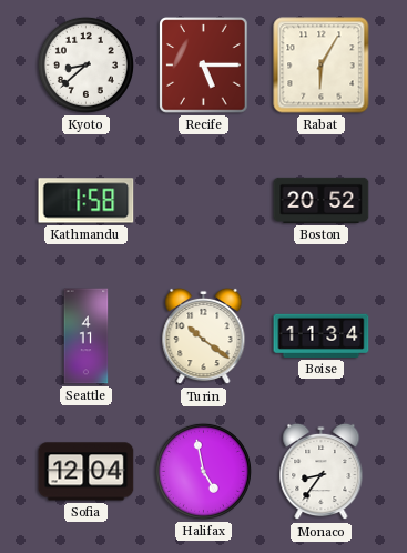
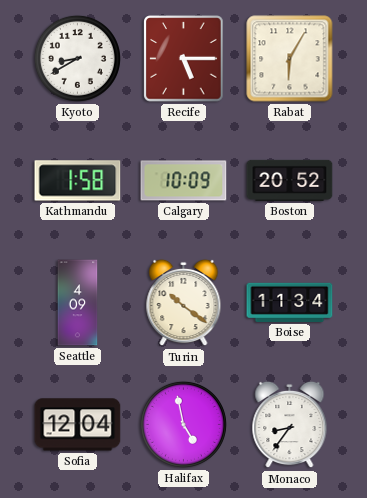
Kyoto: 8:38 -> 8:40 (77, 58)
Calgary: none -> 10:09 (184, 181)
Seattle: 4:11 -> 4:09 (78, 303)
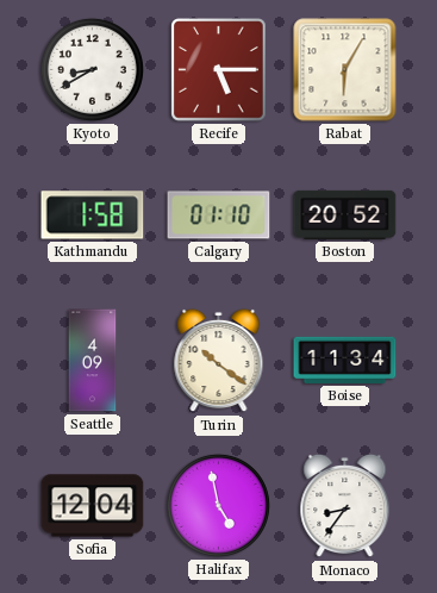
Calgary: 10:09 -> 01:10 (219, 216)
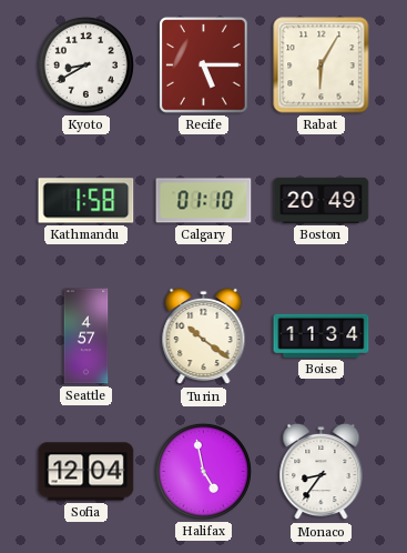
Boston: 20:52 -> 20:49 (322, 200)
Seattle: 4:09 -> 4:57 (87, 336)
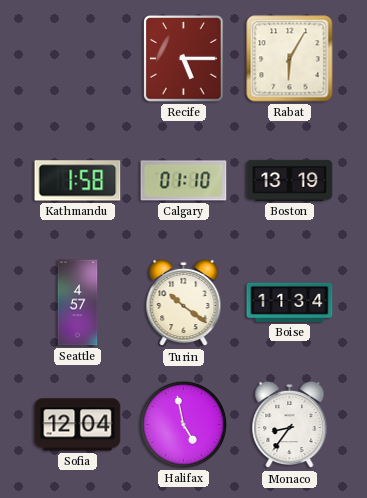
Kyoto: 8:40 -> none (85, 64)
Boston: 20:49 -> 13:19 (290, 180)
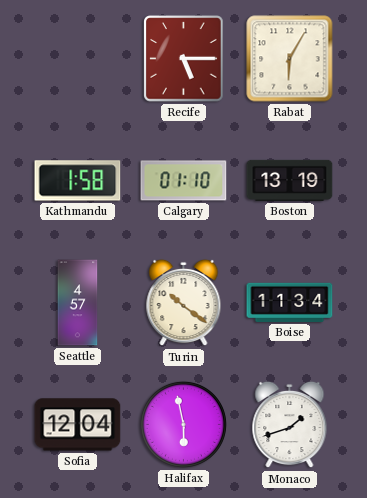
Halifax: 4:58 -> 5:58 (183, 424)
Monaco: 8:36 -> 1:42 (290, 425)
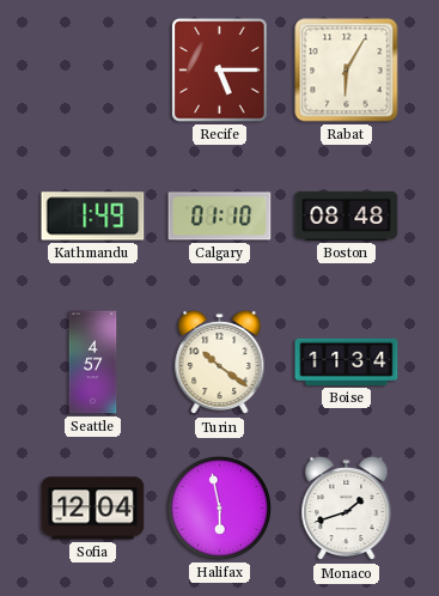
Kathmandu: 1:58 -> 1:49 (93, 217)
Boston: 13:19 -> 08:48 (347, 215)
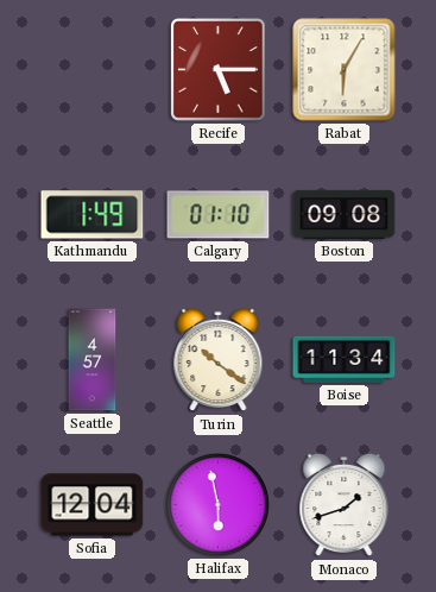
Boston: 08:48 -> 09:08 (345, 214)
